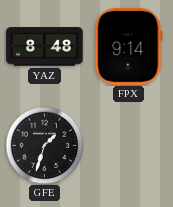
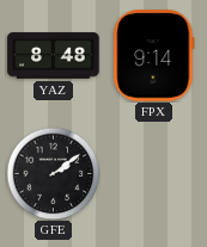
GFE: 1:33 -> 2:09 (53, 173)
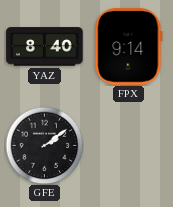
YAZ: 8:48 -> 8:40 (45, 47)
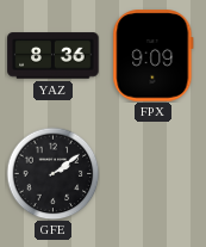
YAZ: 8:40 -> 8:36 (54, 56)
FPX: 9:14 -> 9:09 (154, 56)
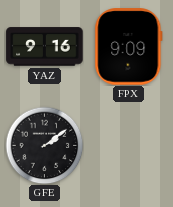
YAZ: 8:36 -> 9:16 (45, 47)
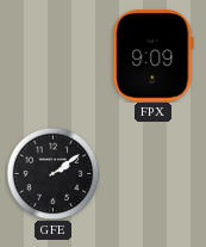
YAZ: 9:16 -> none (45, 47)
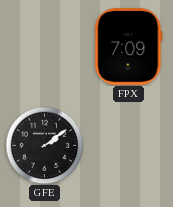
FPX: 9:09 -> 7:09 (129, 47)
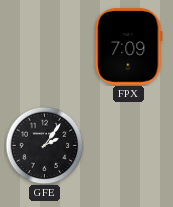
GFE: 2:09 -> 2:06 (44, 145)
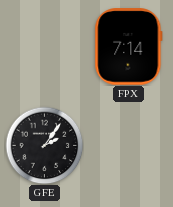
FPX: 7:09 -> 7:14 (129, 47)
